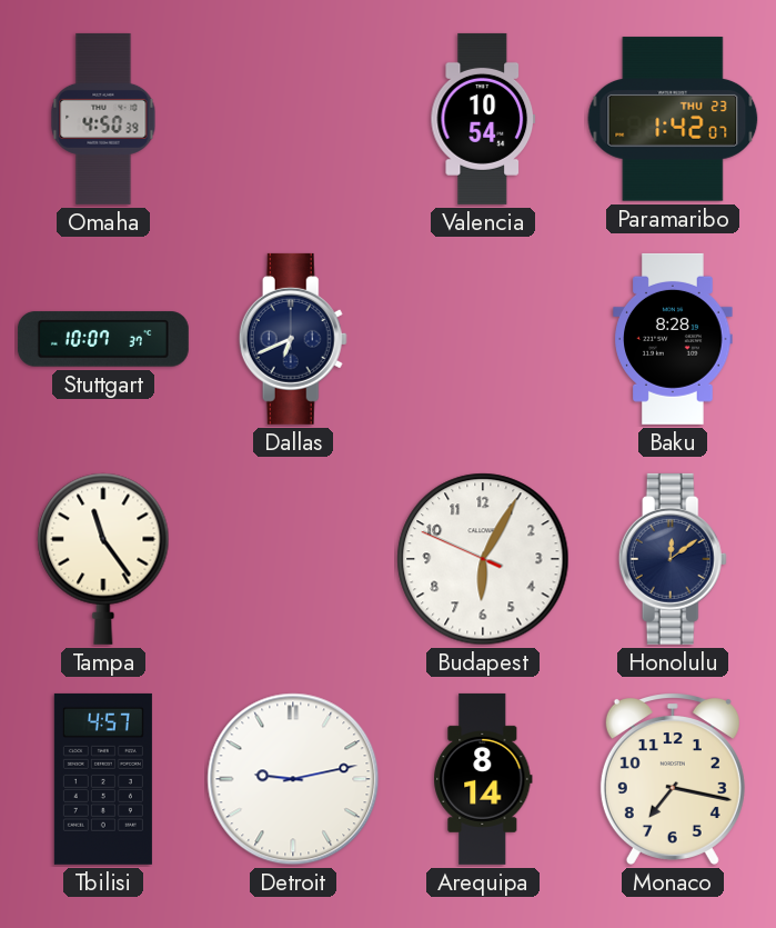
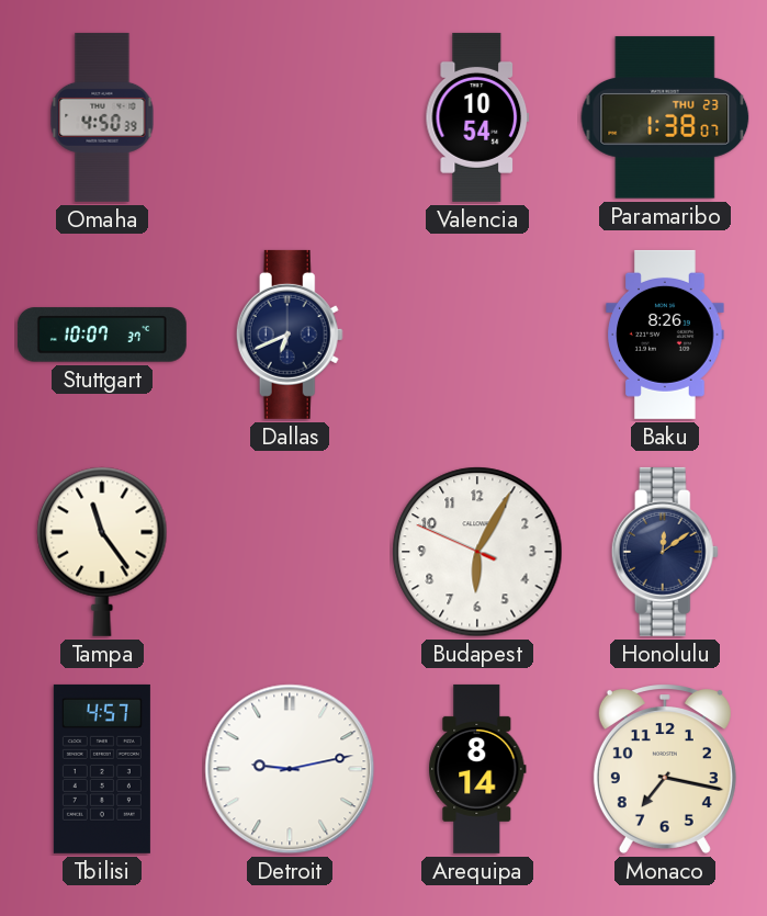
Paramaribo: 1:42 -> 1:38 (665, 117)
Baku: 8:28 -> 8:26 (665, 335)
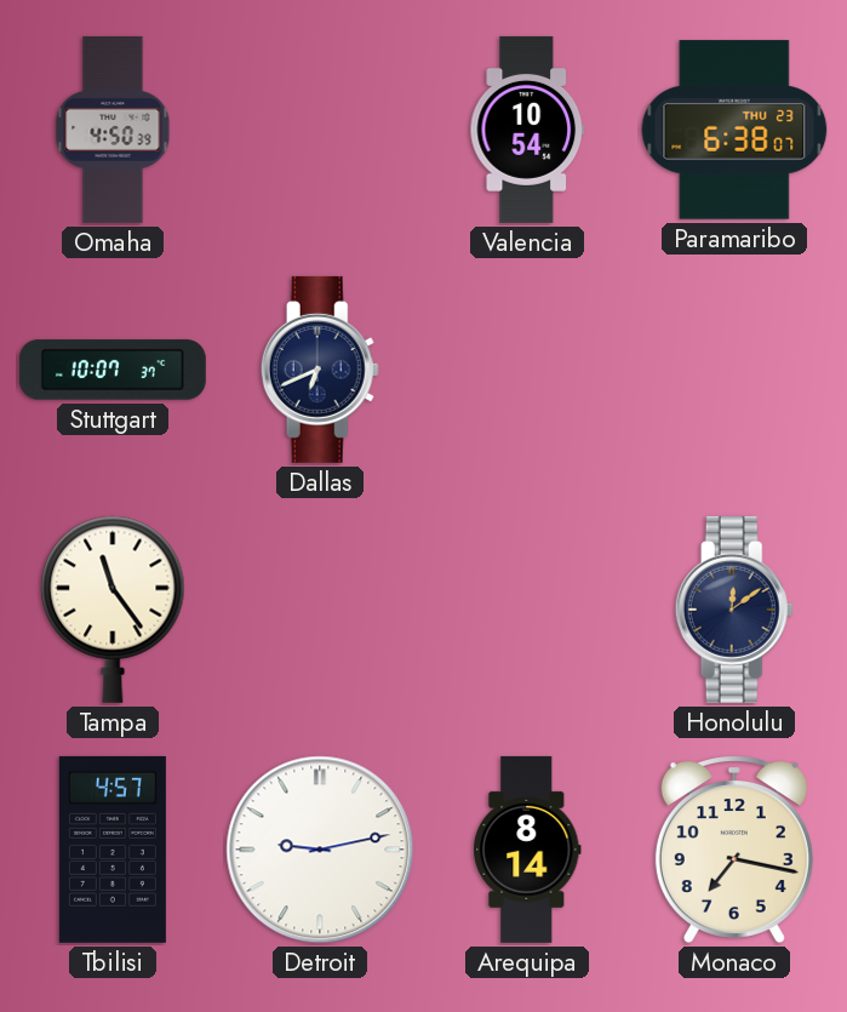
Paramaribo: 1:38 -> 6:38 (734, 130)
Baku: 8:26 -> none (665, 335)
Budapest: 6:04 -> none (477, 552)
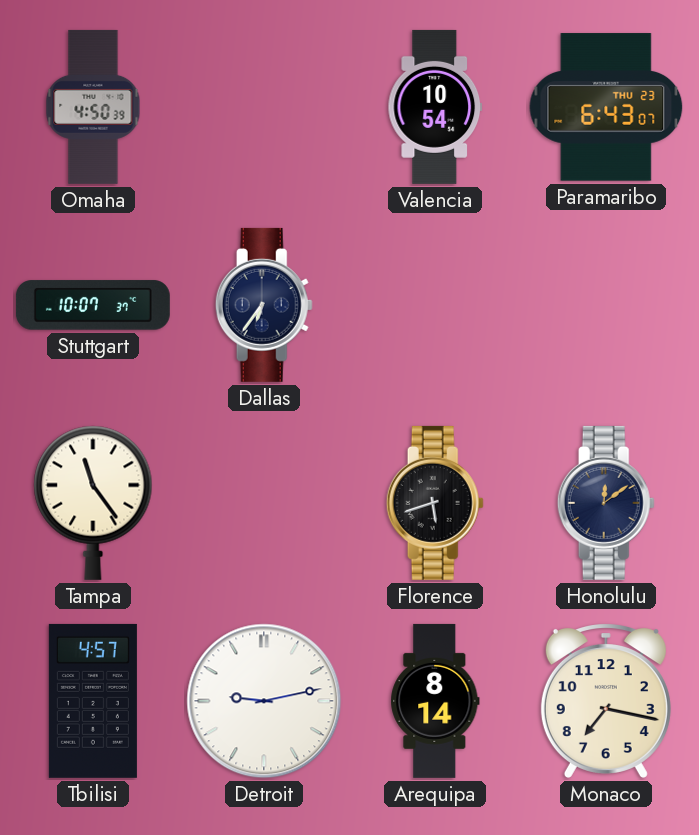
Paramaribo: 6:38 -> 6:43 (606, 107)
Dallas: 6:41 -> 6:36 (264, 305)
Florence: none -> 5:42 (435, 503)
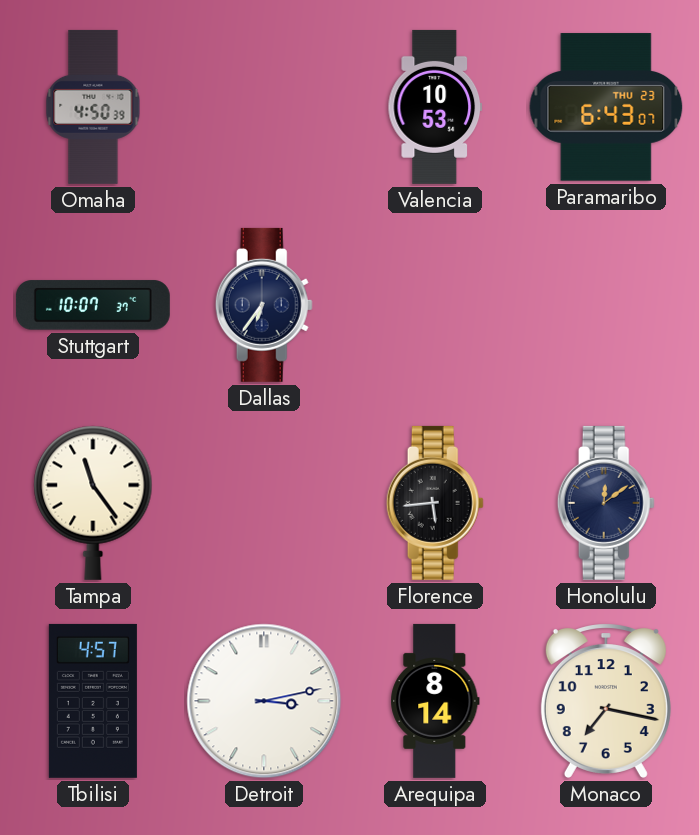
Valencia: 10:54 -> 10:53 (435, 107)
Florence: 5:42 -> 5:44 (435, 503)
Detroit: 9:13 -> 3:13 (264, 701)
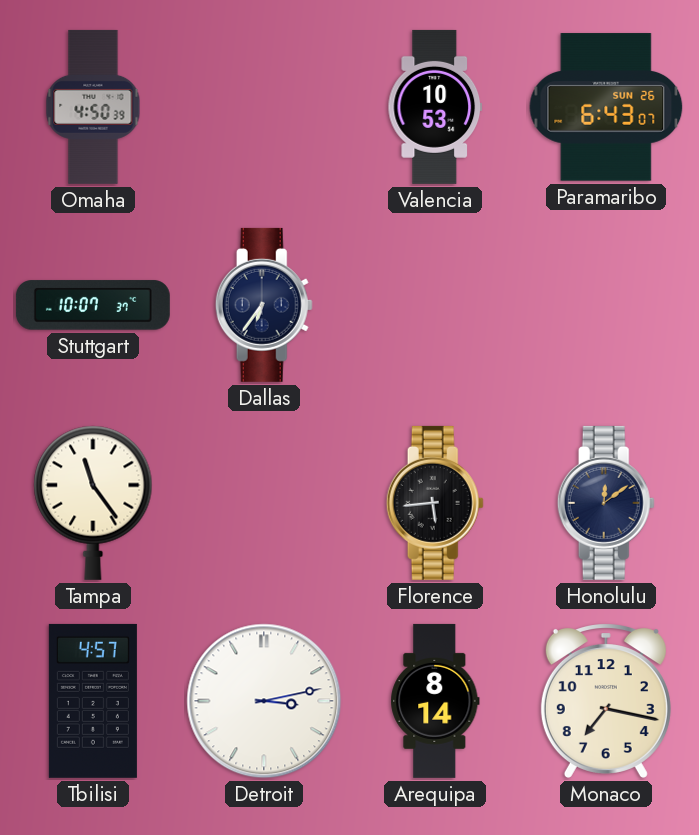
Paramaribo date: THU 23 -> SUN 26 (606, 107)
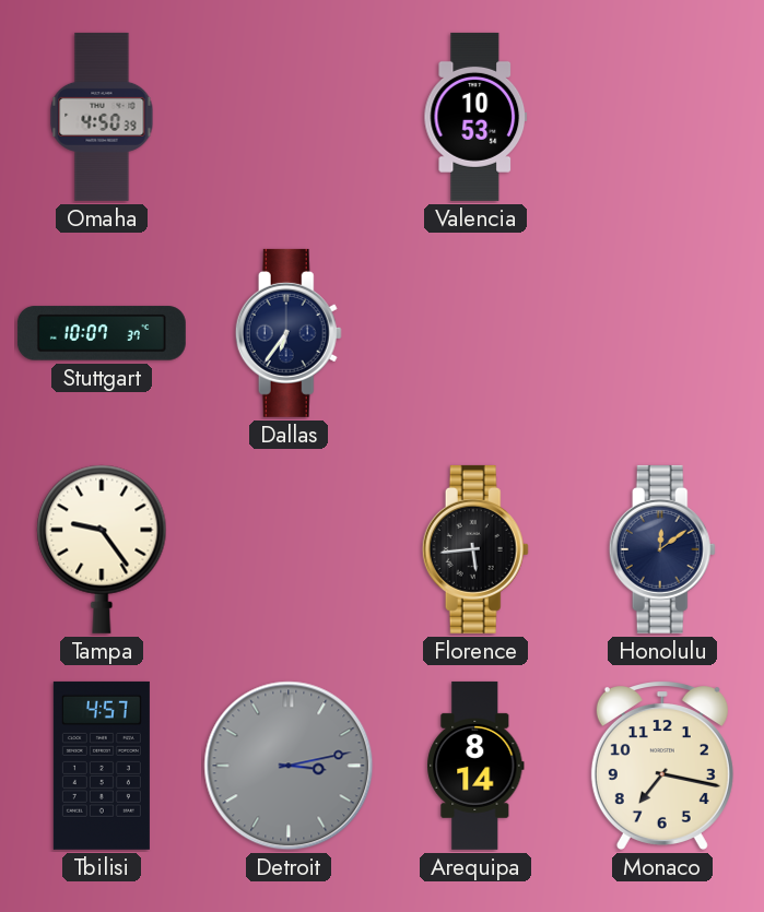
Paramaribo: 6:43 -> none (606, 107)
Tampa: 11:24 -> 9:24 (102, 549)
Detroit dial: white -> grey (289, 766)
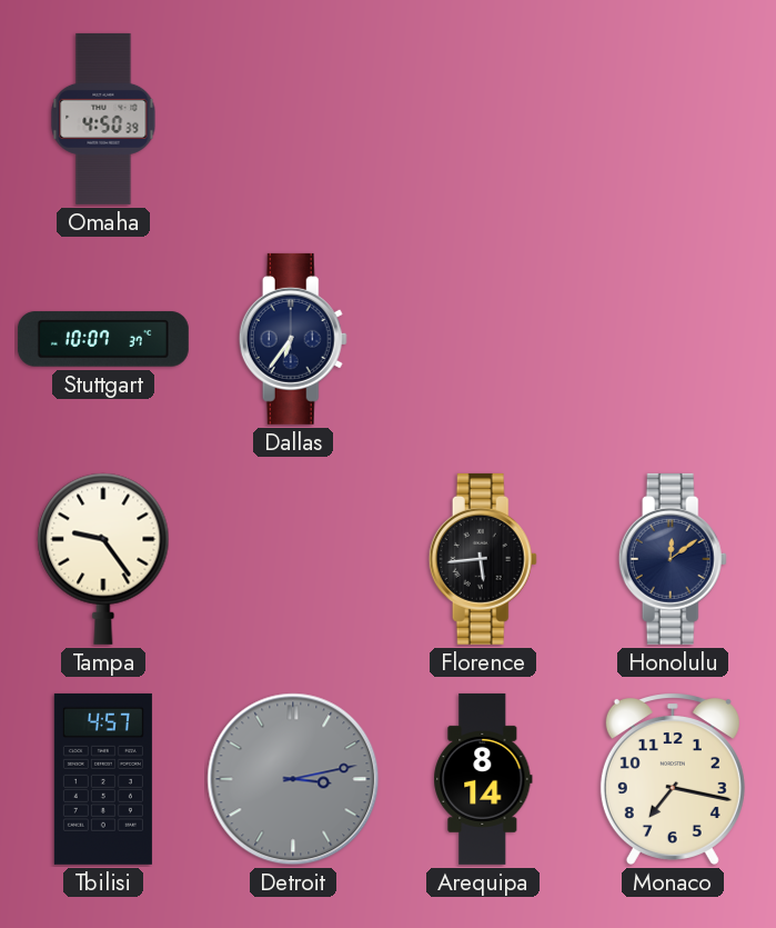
Valencia: 10:53 -> none (475, 117)
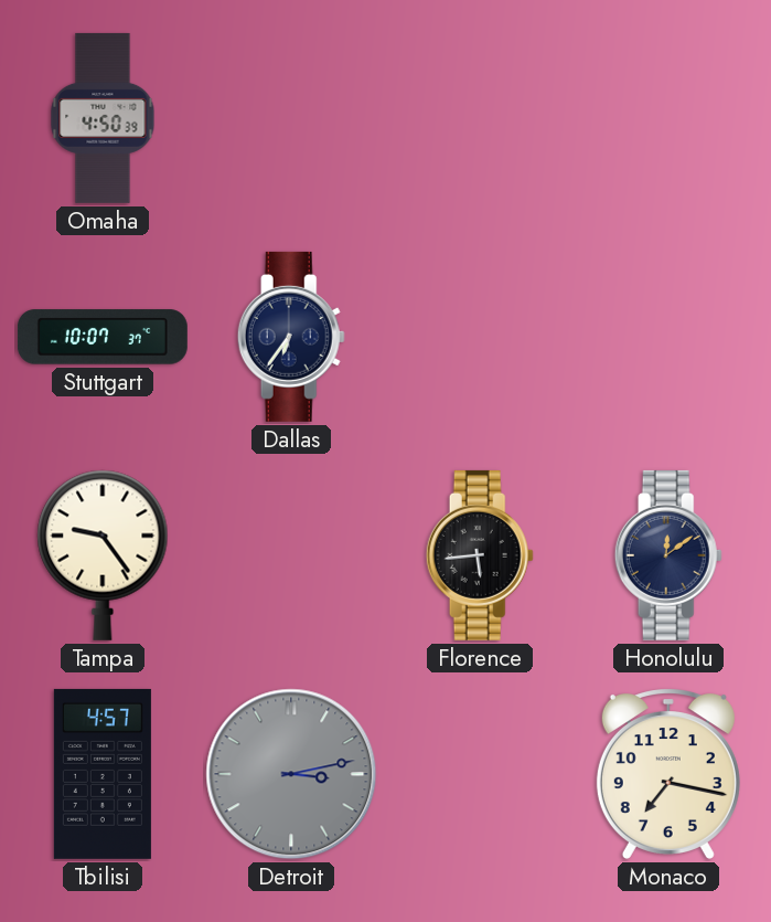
Arequipa: 8:14 -> none (483, 779)
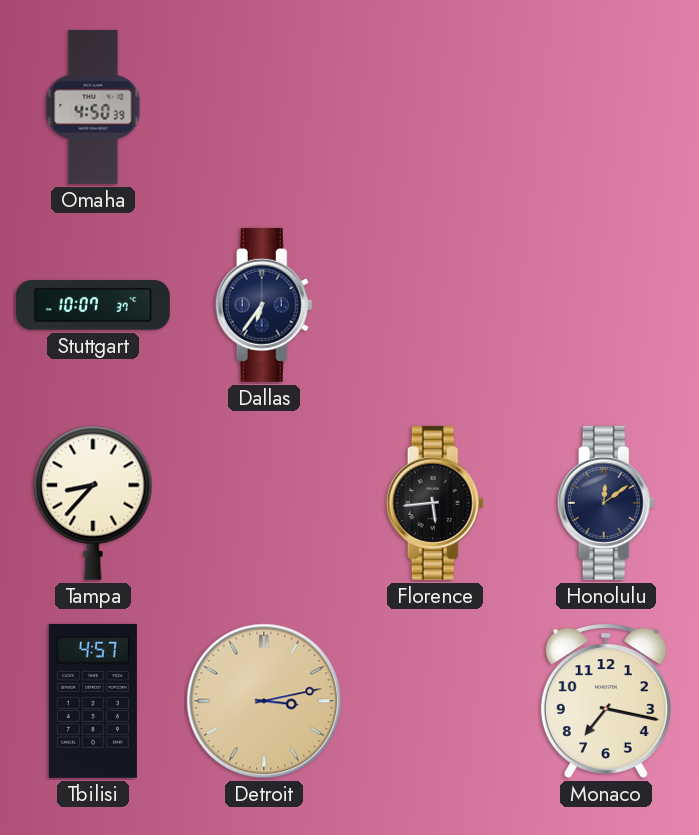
Tampa: 9:24 -> 8:37 (93, 503)
Detroit dial: grey -> champagne (264, 701)
